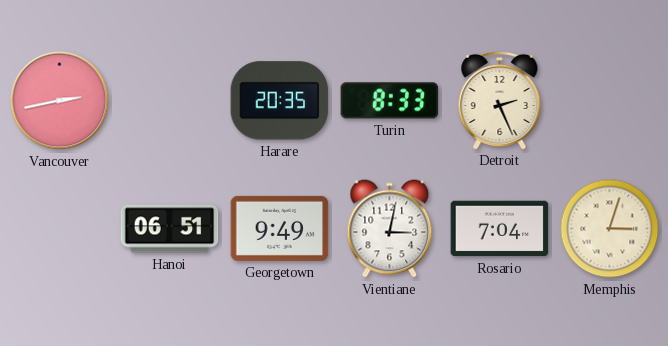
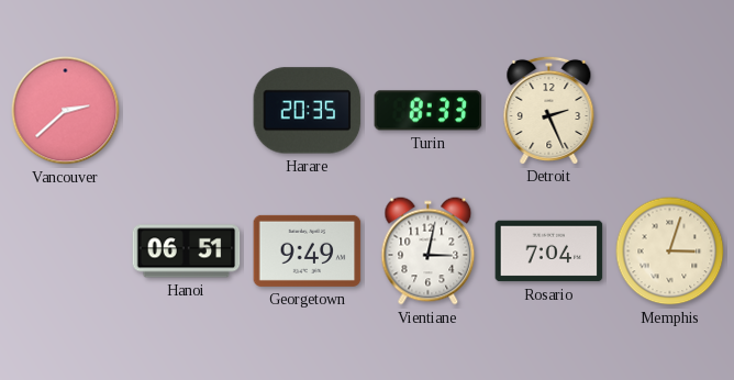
Vancouver: 2:43 -> 2:38 (66, 111)
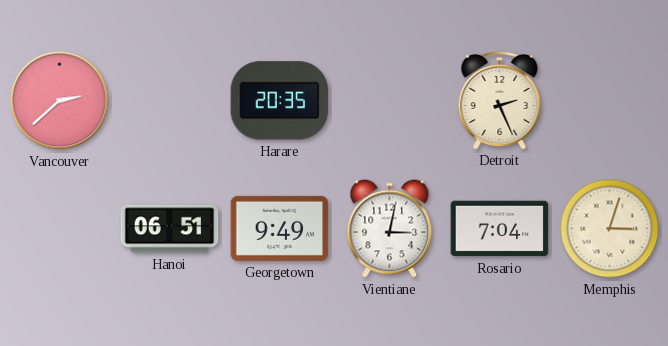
Turin: 8:33 -> none (429, 111)
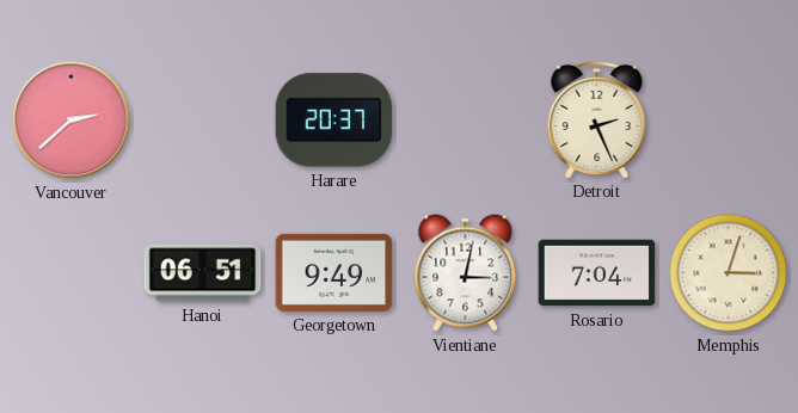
Harare: 20:35 -> 20:37 (334, 121)
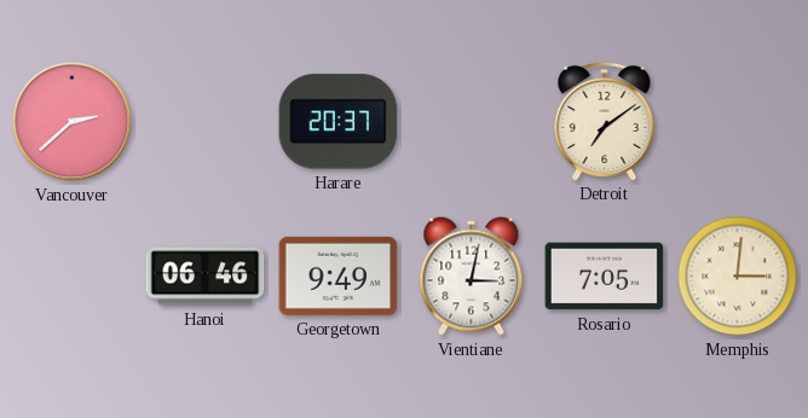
Detroit: 2:26 -> 7:09 (605, 121)
Hanoi: 06:51 -> 06:46 (206, 277)
Rosario: 7:04 -> 7:05 (605, 277)
Memphis: 3:03 -> 3:01 (738, 277)
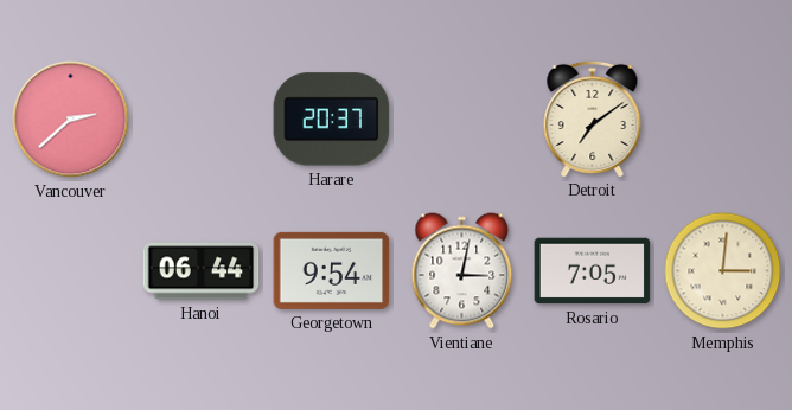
Hanoi: 06:46 -> 06:44 (202, 271)
Georgetown: 9:49 -> 9:54 (332, 270)
